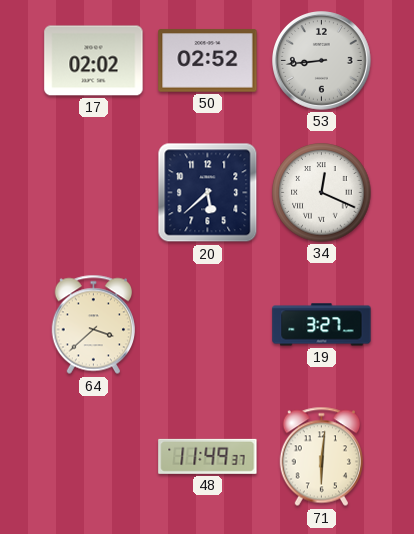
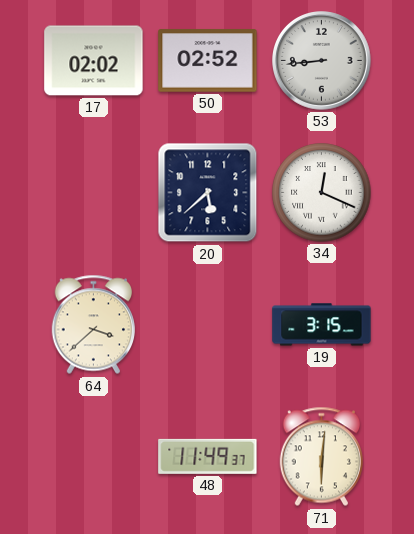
19: 3:27 -> 3:15 (322, 325)
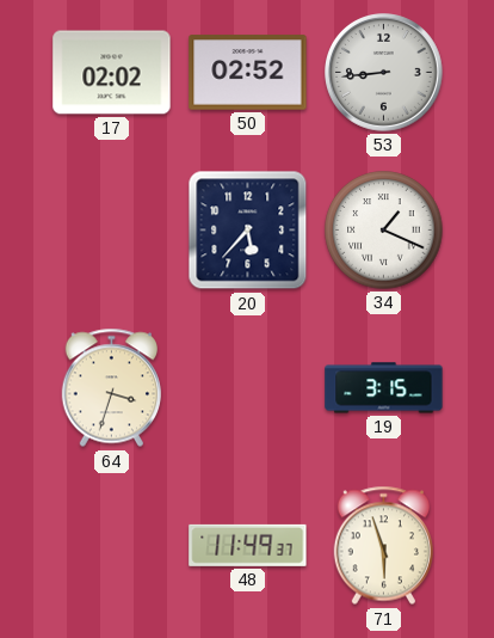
20: 5:38 -> 5:37 (248, 231)
34: 12:19 -> 1:19 (384, 231)
64: 3:38 -> 3:33 (111, 388)
71: 6:01 -> 5:57 (383, 546)
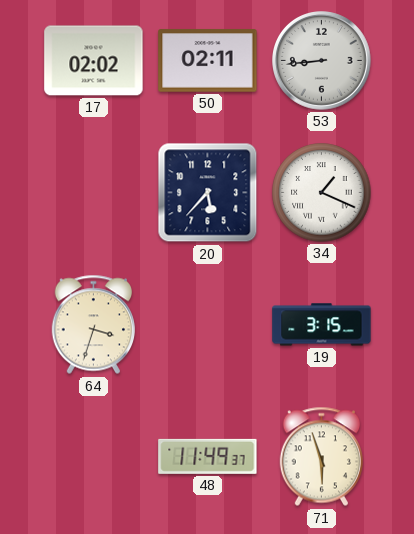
50: 02:52 -> 02:11 (208, 61)
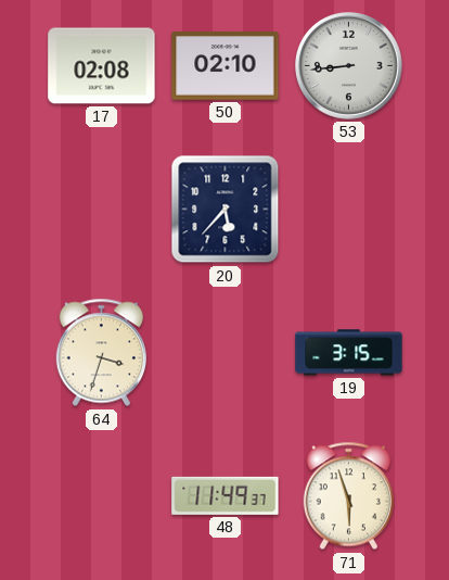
17: 02:02 -> 02:08 (102, 66)
50: 02:11 -> 02:10 (226, 66)
34: 1:19 -> none (322, 193)
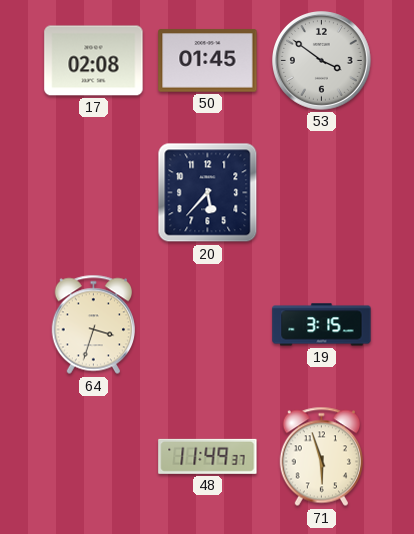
50: 02:10 -> 01:45 (208, 61)
53: 8:44 -> 3:51 (322, 61)
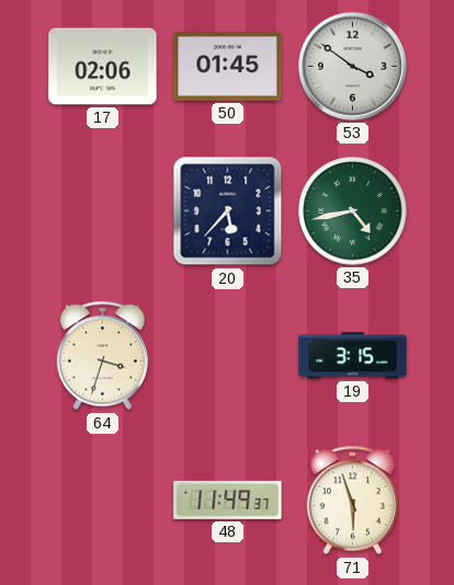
17: 02:08 -> 02:06 (103, 67)
35: none -> 4:43 (353, 211)
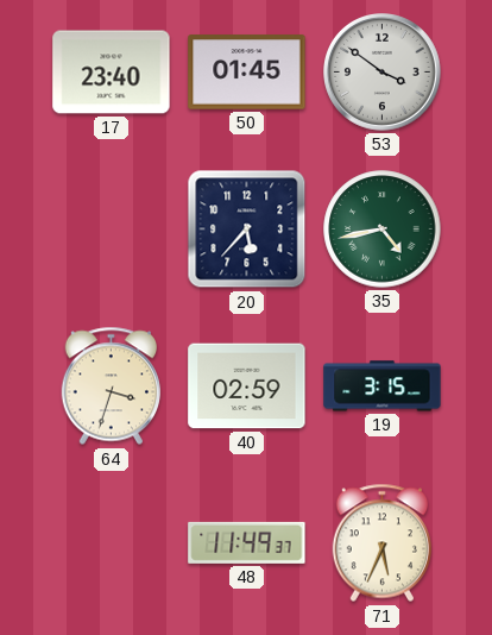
17: 02:06 -> 23:40 (112, 73)
40: none -> 02:59 (247, 386)
71: 5:57 -> 5:34 (381, 543)
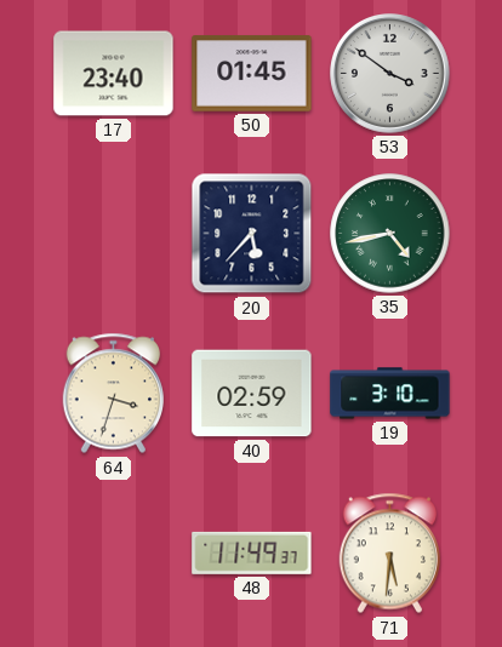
19: 3:15 -> 3:10 (390, 394)
71: 5:34 -> 5:31 (389, 554)
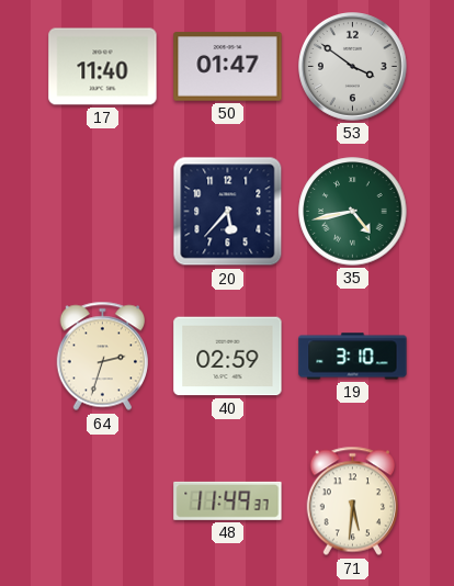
17: 23:40 -> 11:40 (103, 67)
50: 01:45 -> 01:47 (228, 67)
64: 3:33 -> 2:33 (102, 357)
